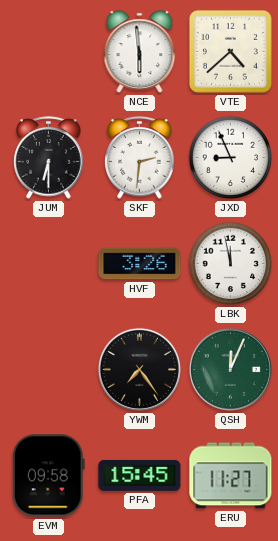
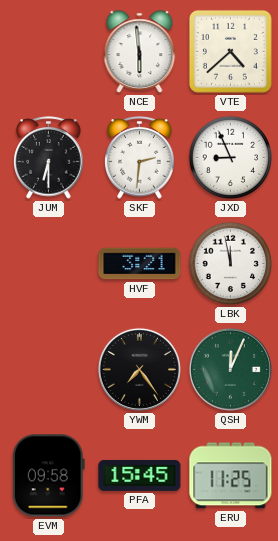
HVF: 3:26 -> 3:21 (140, 264)
ERU: 11:27 -> 11:25 (231, 476)
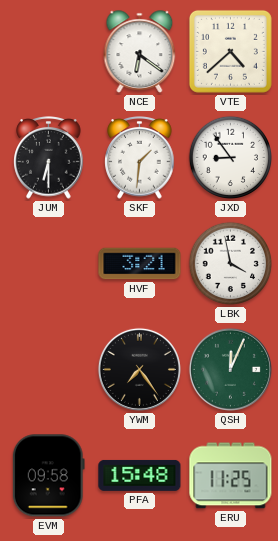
NCE: 5:59 -> 6:21 (140, 52)
SKF: 2:31 -> 1:31 (140, 158)
JXD: 8:56 -> 8:54 (231, 158)
LBK: 11:58 -> 3:58 (231, 264)
PFA: 15:45 -> 15:48 (140, 475)
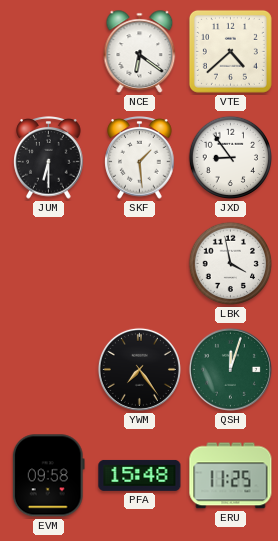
SKF: 1:31 -> 1:29 (140, 158)
HVF: 3:21 -> none (140, 264)
QSH: 12:04 -> 12:03 (230, 369)
